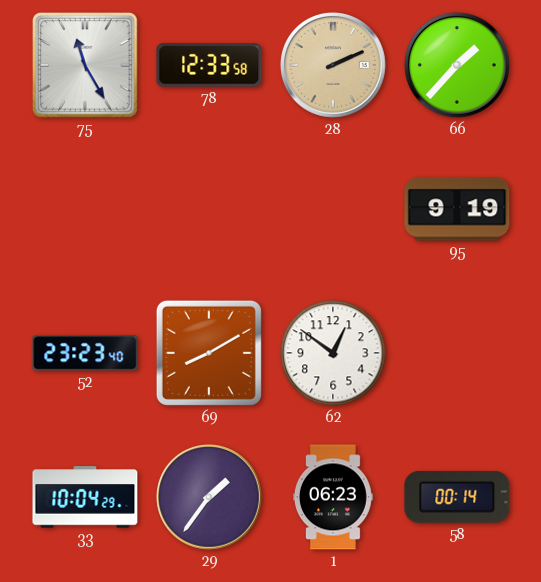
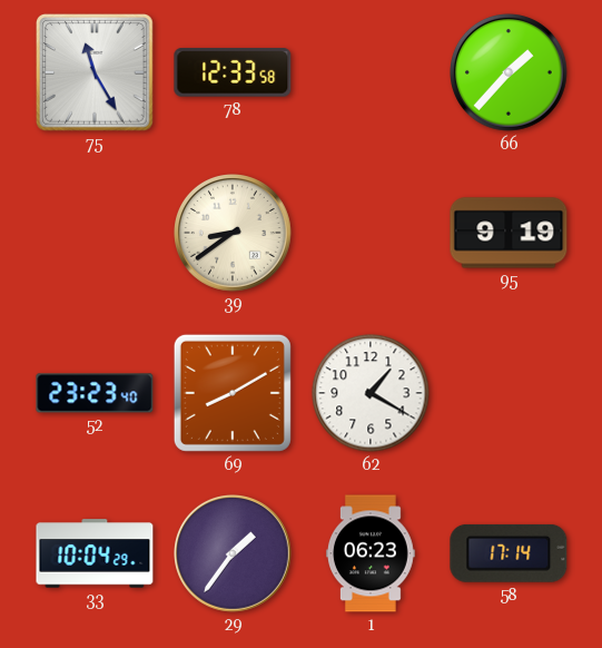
28: 2:11 -> none (334, 66)
39: none -> 8:39 (234, 234)
62: 12:51 -> 1:20 (371, 393)
58: 00:14 -> 17:14 (509, 553)
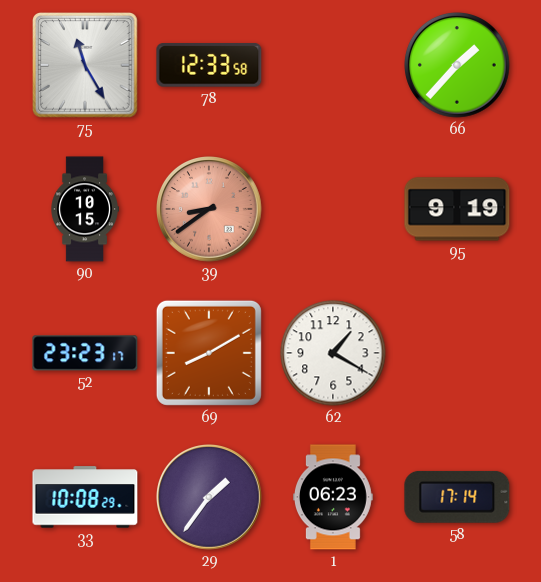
90: none -> 10:15 (85, 209)
39 dial: cream -> salmon (210, 210)
52: 23:23:40 -> 23:23:17 (85, 353)
33: 10:04 -> 10:08 (85, 497)
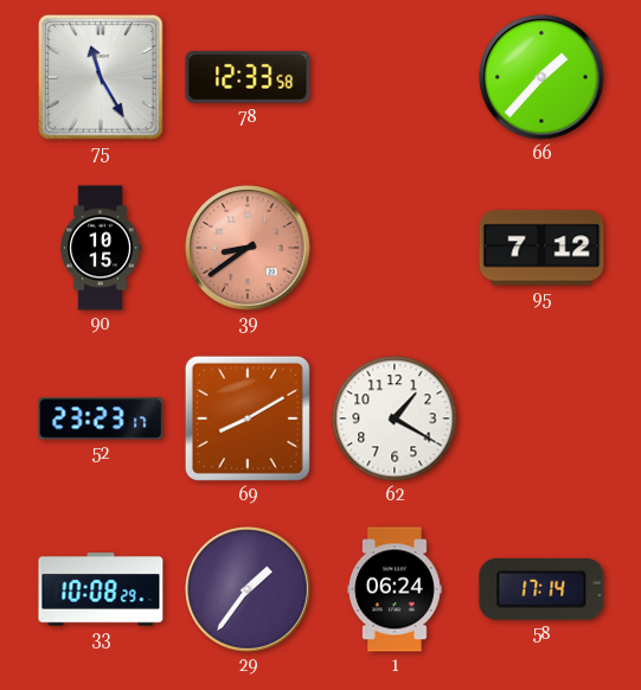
95: 9:19 -> 7:12 (541, 248)
1: 06:23 -> 06:24 (396, 589)
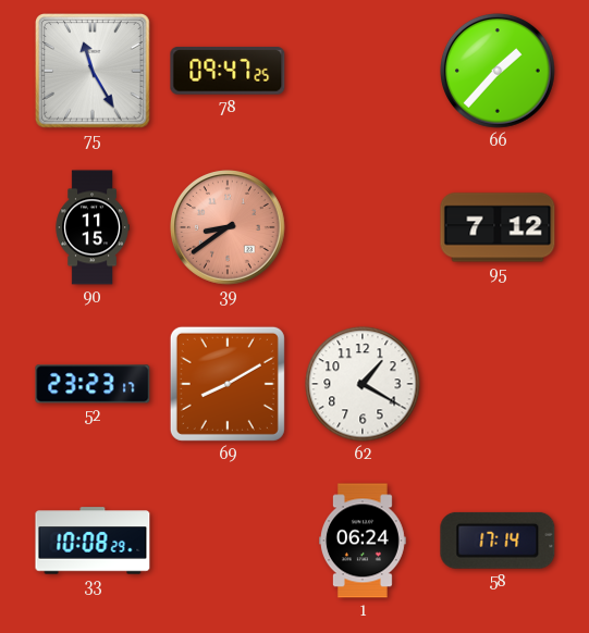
78: 12:33 -> 09:47 (228, 71)
90: 10:15 -> 11:15 (93, 227)
29: 1:36 -> none (249, 590)
